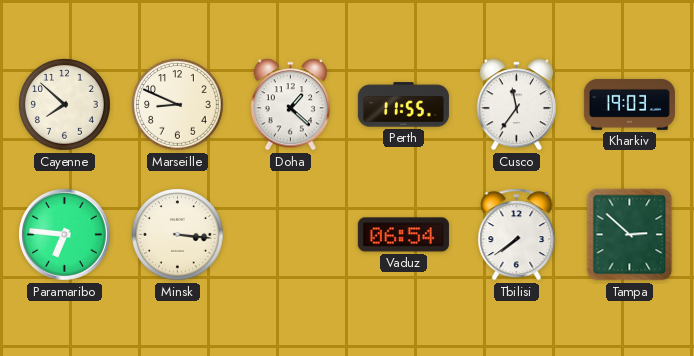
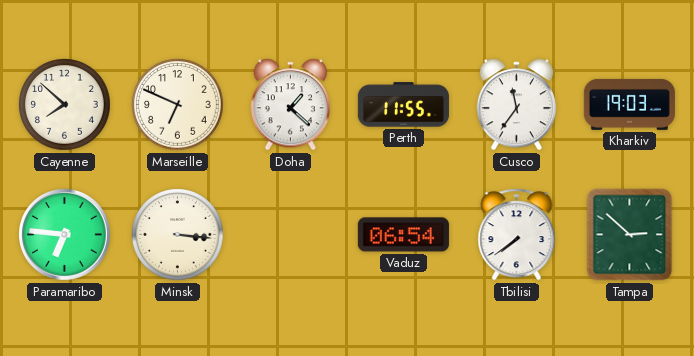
Marseille: 8:49 -> 6:49 (178, 105)
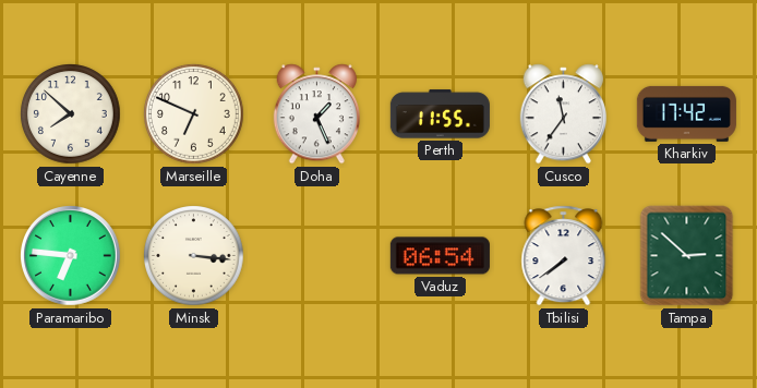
Doha: 1:22 -> 1:26 (316, 114)
Kharkiv: 19:03 -> 17:42 (686, 113)
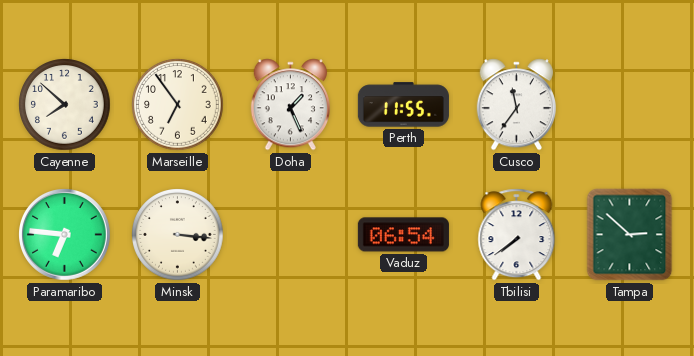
Marseille: 6:49 -> 6:54 (178, 105)
Kharkiv: 17:42 -> none (686, 113)
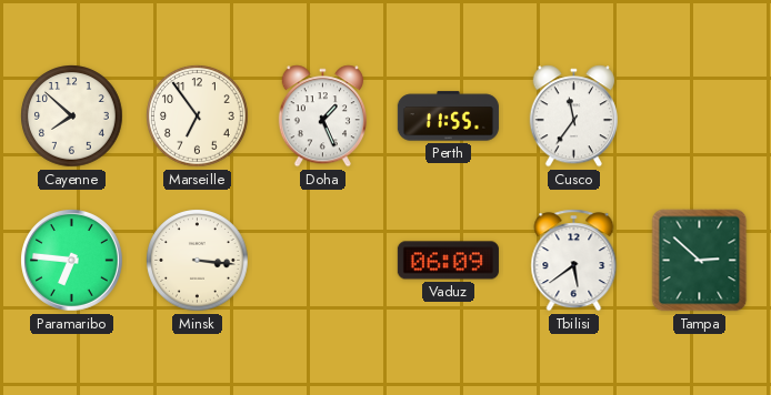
Vaduz: 06:54 -> 06:09 (448, 261)
Tbilisi: 7:39 -> 5:39 (574, 261)
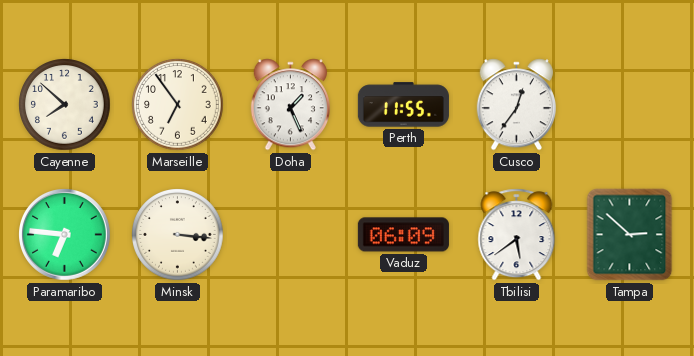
Cusco: 11:36 -> 12:36 (516, 105)
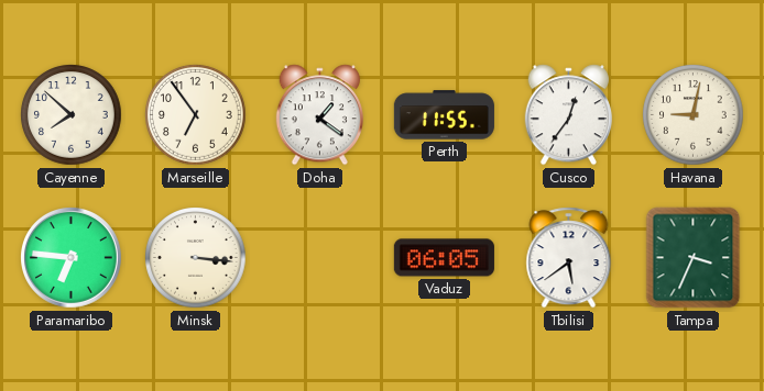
Doha: 1:26 -> 1:21 (319, 115)
Havana: none -> 9:02 (694, 115)
Vaduz: 06:09 -> 06:05 (444, 258)
Tampa: 2:52 -> 3:34 (694, 258)
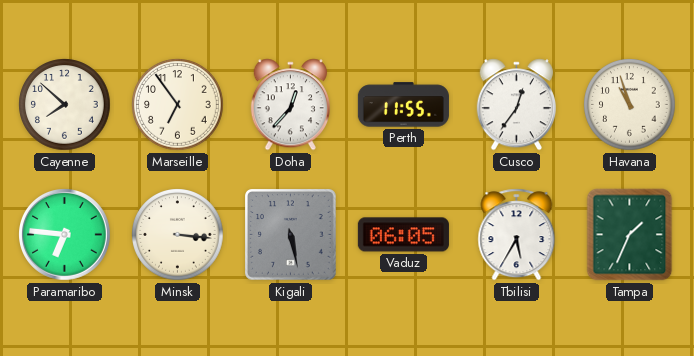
Doha: 1:21 -> 12:37 (290, 105)
Havana: 9:02 -> 10:57 (630, 105)
Kigali: none -> 5:28 (291, 235)
Tbilisi: 5:39 -> 5:35 (517, 235)
Tampa: 3:34 -> 1:34 (630, 235)
